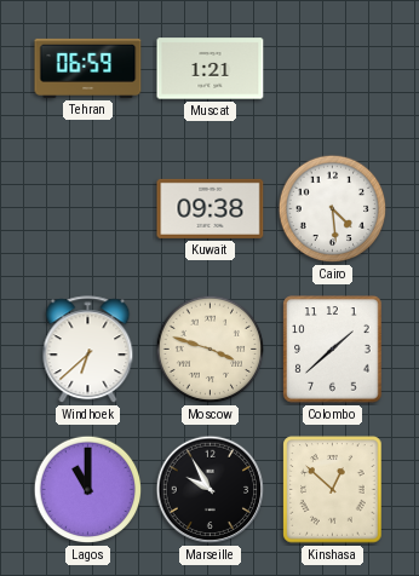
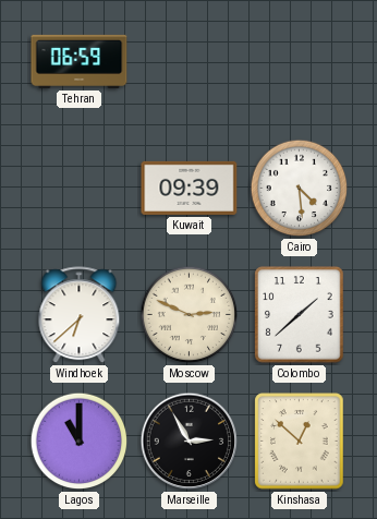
Muscat: 1:21 -> none (211, 69)
Kuwait: 09:38 -> 09:39 (190, 188)
Moscow: 3:48 -> 2:49 (190, 315)
Marseille: 9:55 -> 2:55 (190, 442)
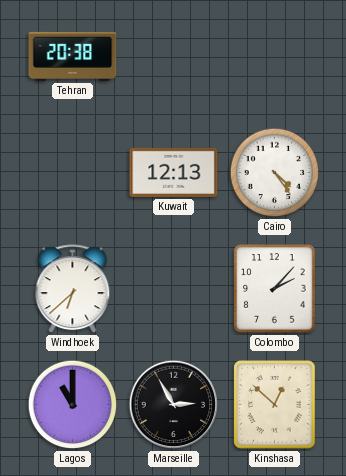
Tehran: 06:59 -> 20:38 (73, 56)
Kuwait: 09:39 -> 12:13 (174, 172)
Cairo: 4:29 -> 4:24 (275, 173)
Moscow: 2:49 -> none (190, 315)
Colombo: 1:38 -> 2:07 (275, 289)
